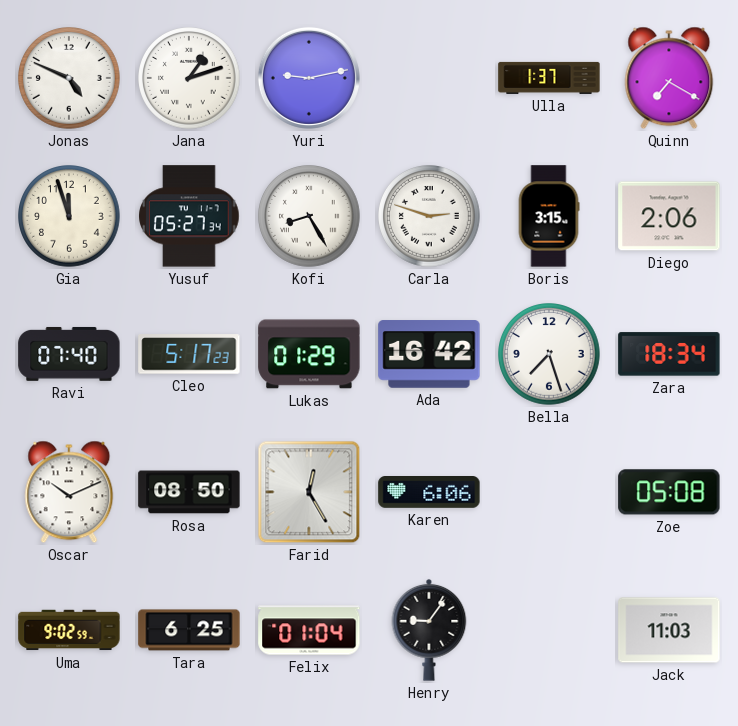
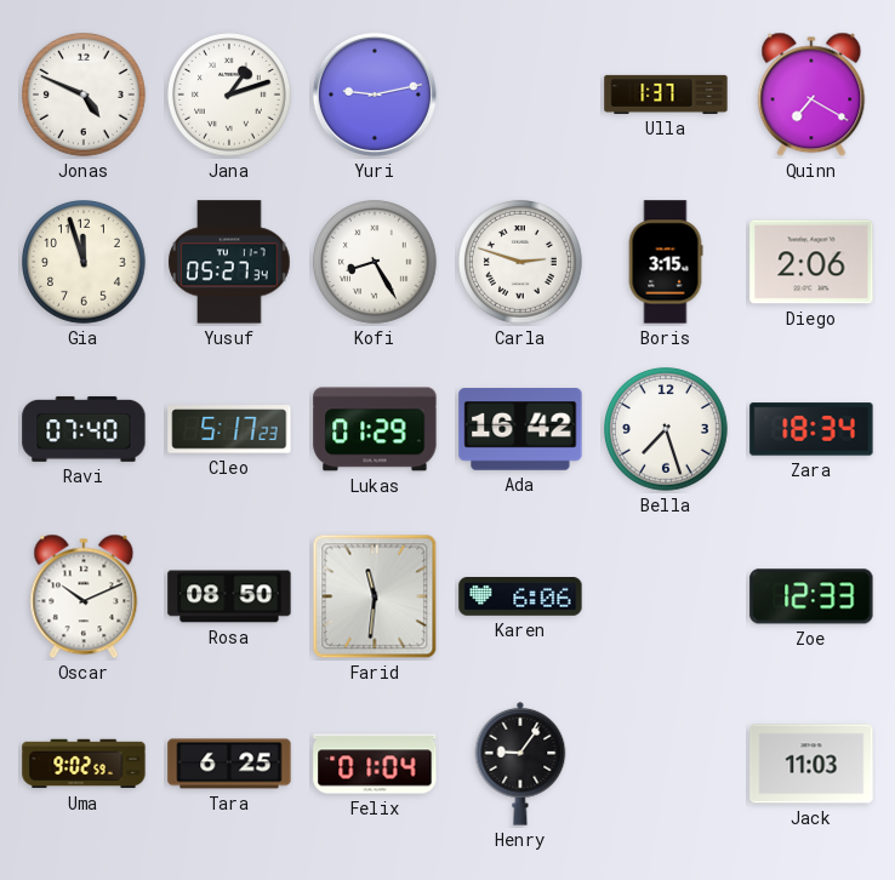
Farid: 12:25 -> 11:31 (375, 596)
Zoe: 05:08 -> 12:33 (811, 596)
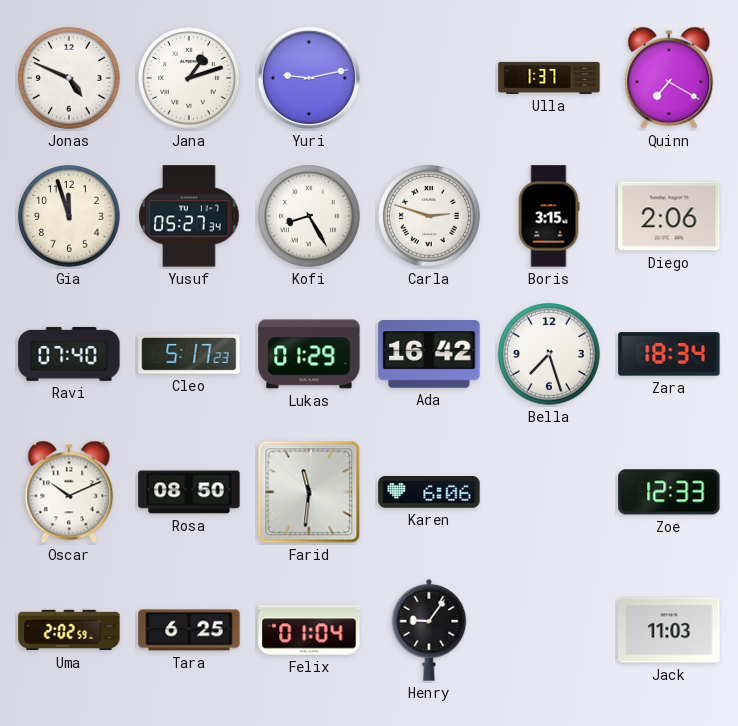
Uma: 9:02 -> 2:02 (69, 630)
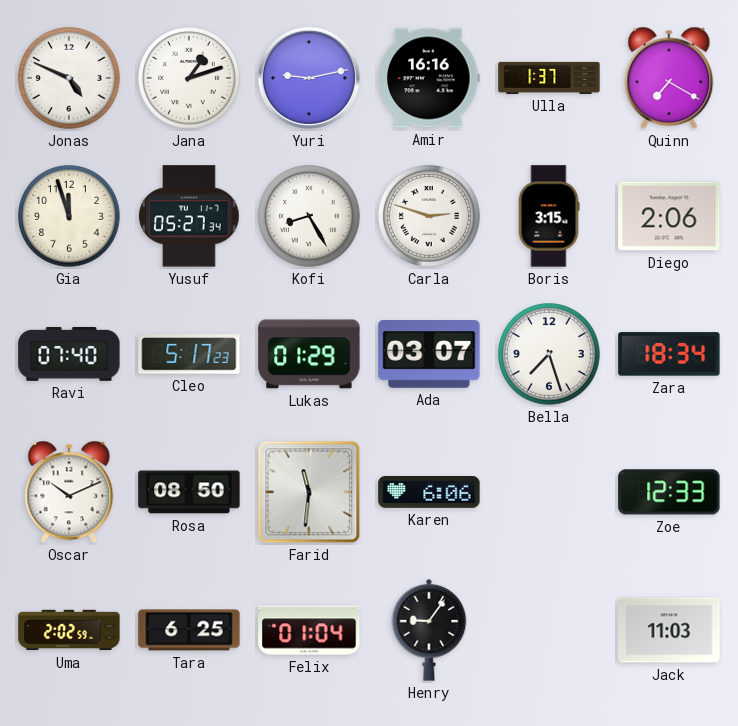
Amir: none -> 16:16 (429, 78)
Ada: 16:42 -> 03:07 (429, 354)
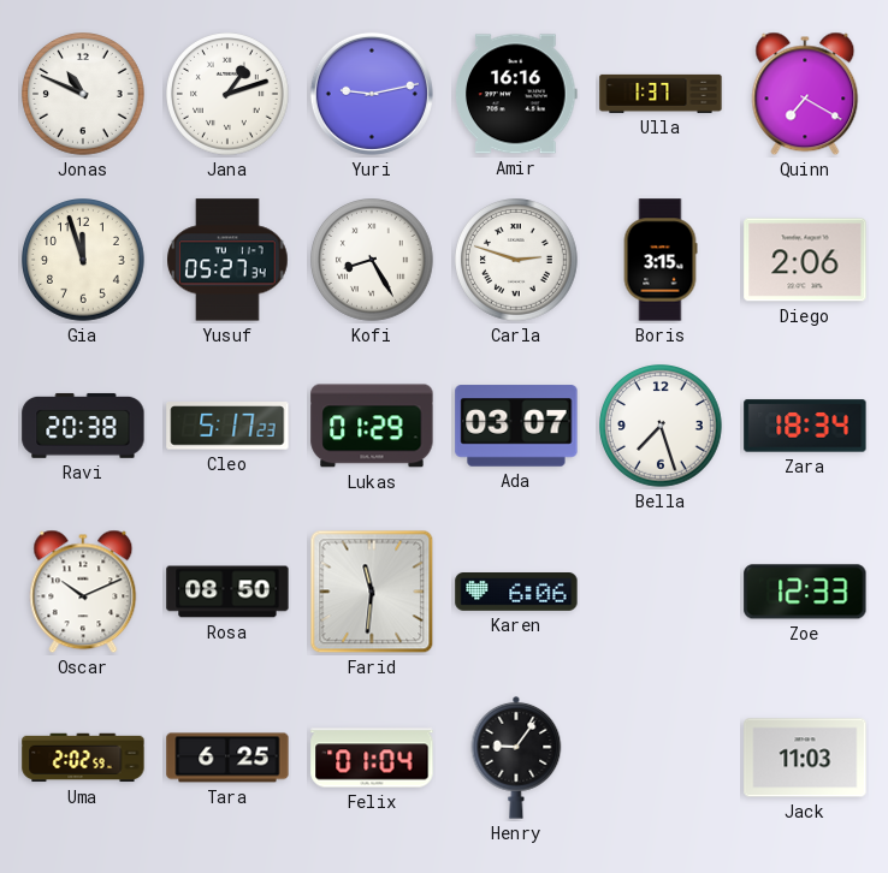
Jonas: 4:49 -> 10:49 (84, 95)
Ravi: 07:40 -> 20:38 (83, 426)
